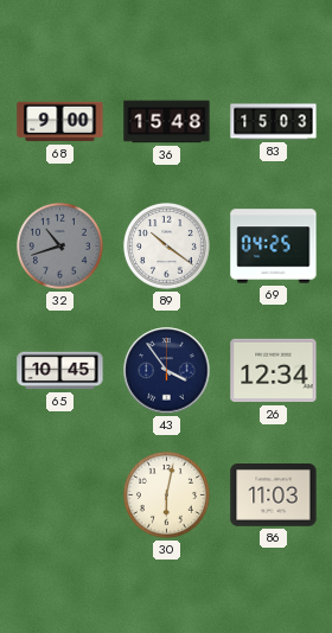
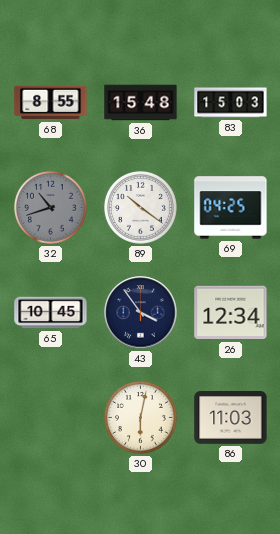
68: 9:00 -> 8:55 (51, 103)
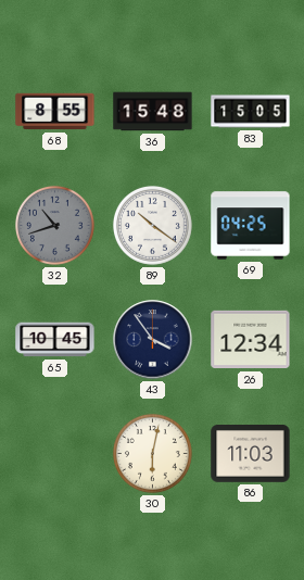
83: 15:03 -> 15:05 (251, 112)
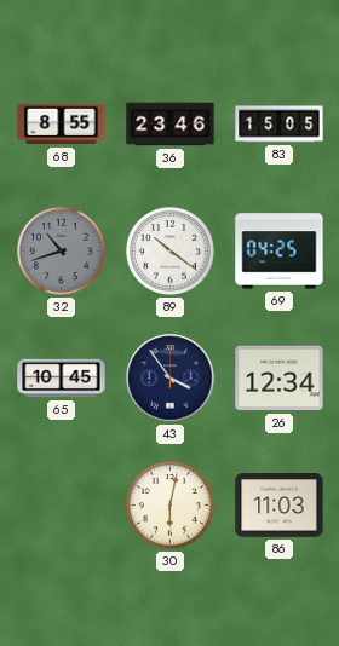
36: 15:48 -> 23:46 (171, 125)
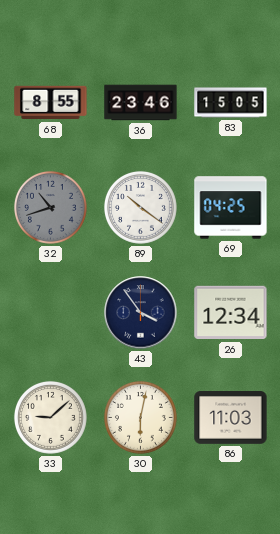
65: 10:45 -> none (62, 379)
33: none -> 9:08 (50, 417)
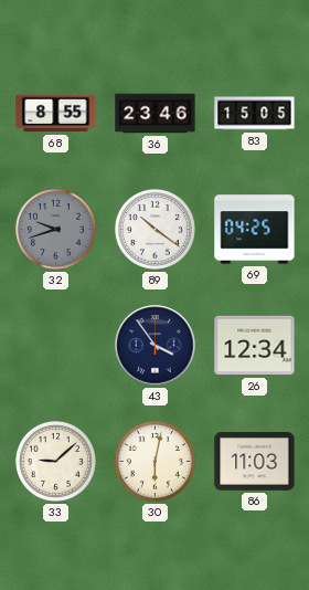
32: 10:42 -> 9:42 (55, 229)
